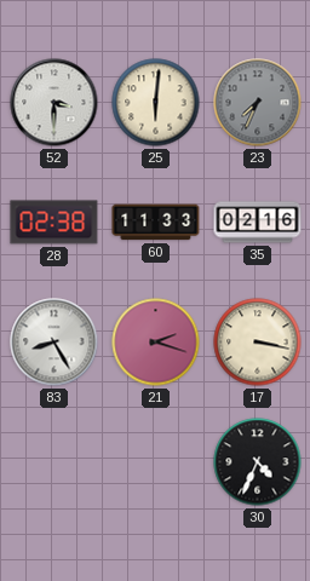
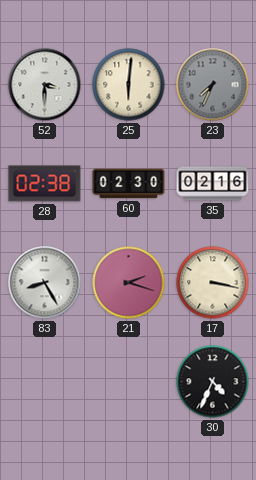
60: 11:33 -> 02:30 (129, 184)
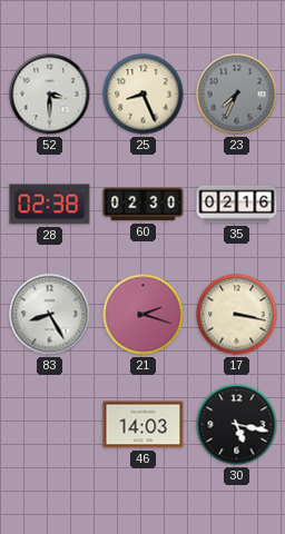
25: 6:01 -> 8:26 (144, 95)
46: none -> 14:03 (144, 425)
30: 4:34 -> 5:17 (237, 425)
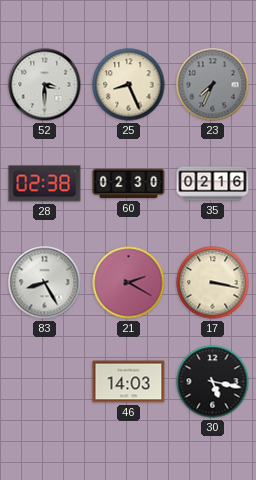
21: 2:18 -> 2:20 (129, 283)
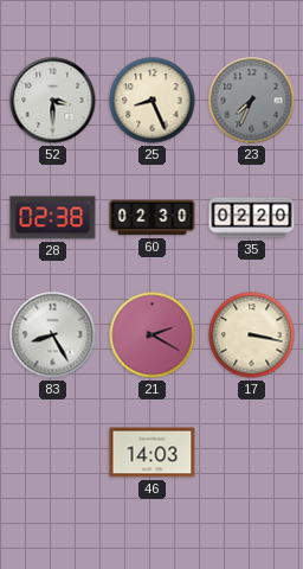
35: 02:16 -> 02:20 (252, 218)
30: 5:17 -> none (213, 382)
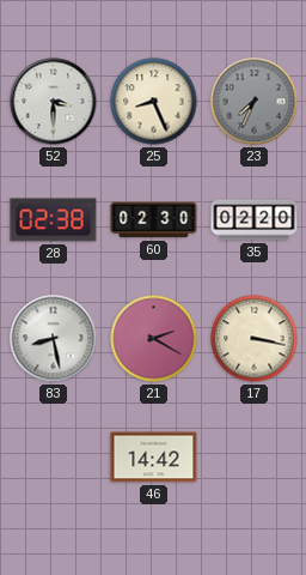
83: 8:25 -> 8:28 (54, 339)
46: 14:03 -> 14:42 (154, 458)
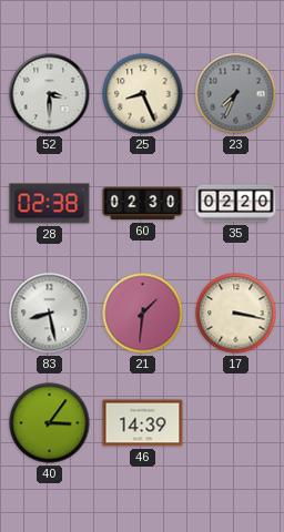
21: 2:20 -> 1:31 (143, 314)
40: none -> 3:06 (50, 423)
46: 14:42 -> 14:39 (143, 423)
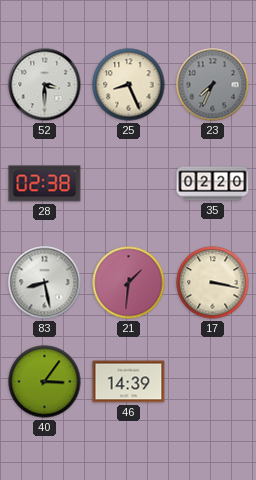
60: 02:30 -> none (143, 204)
